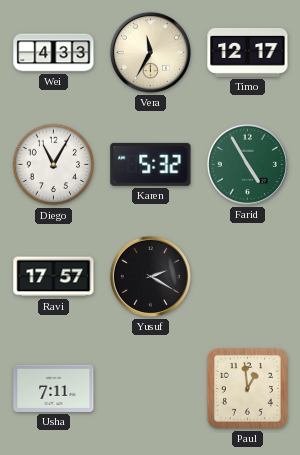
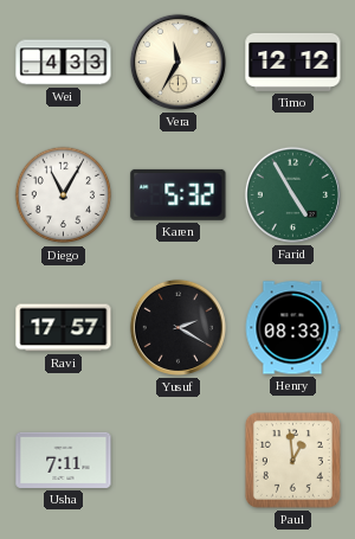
Timo: 12:17 -> 12:12 (293, 62)
Henry: none -> 08:33 (292, 328)
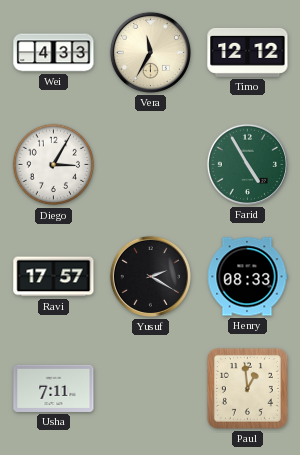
Diego: 11:05 -> 3:05 (54, 165)
Karen: 5:32 -> none (179, 194)
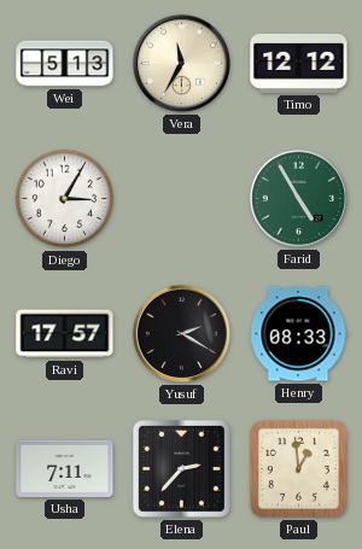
Wei: 4:33 -> 5:13 (65, 64)
Elena: none -> 2:37 (181, 468)
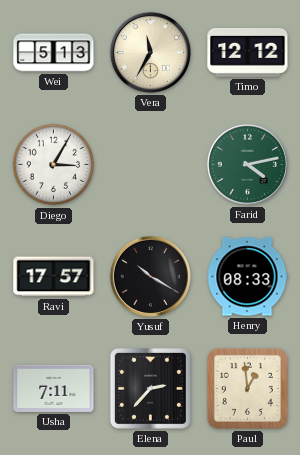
Farid: 4:55 -> 4:13 (247, 164)
Yusuf: 2:20 -> 10:20 (150, 276)
